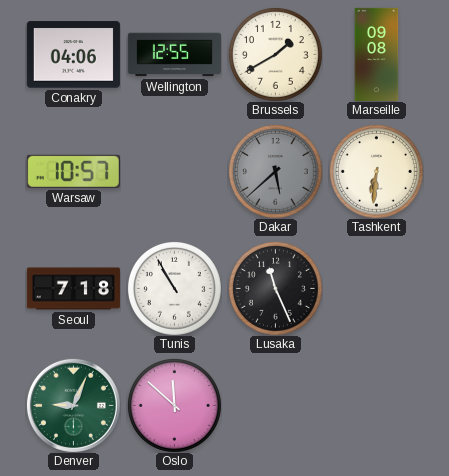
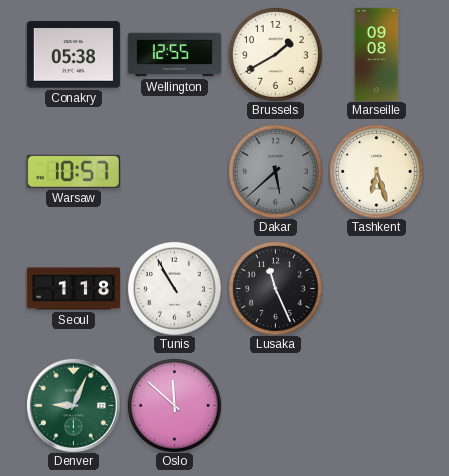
Conakry: 04:06 -> 05:38 (73, 55)
Tashkent: 6:31 -> 6:27 (376, 171)
Seoul: 7:18 -> 1:18 (73, 289)
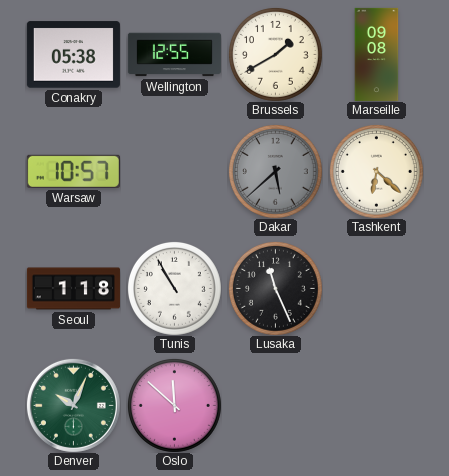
Tashkent: 6:27 -> 6:22 (376, 171)
Denver: 9:04 -> 10:04 (73, 405)
